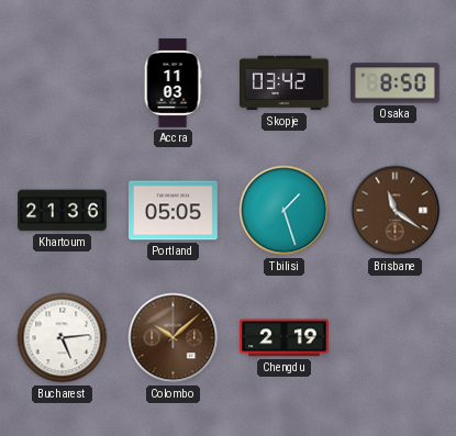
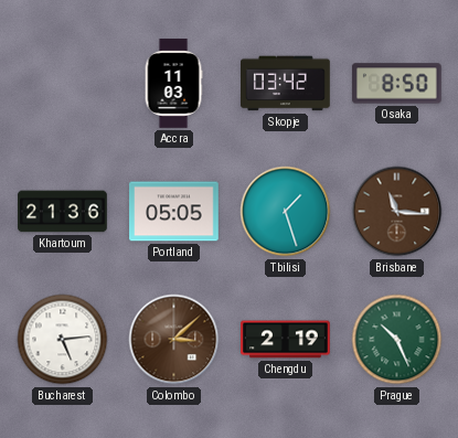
Brisbane: 11:21 -> 11:16 (397, 212)
Colombo: 10:08 -> 3:08 (174, 340)
Prague: none -> 10:26 (397, 340)
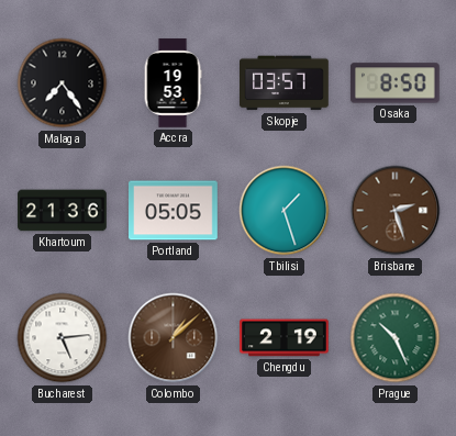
Malaga: none -> 7:24 (63, 83)
Accra: 11:03 -> 19:53 (173, 83)
Skopje: 03:42 -> 03:57 (285, 83)
Brisbane: 11:16 -> 2:27 (396, 211)
Colombo: 3:08 -> 1:08 (174, 338)
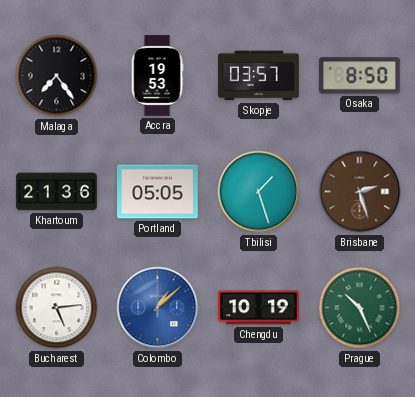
Colombo dial: brown -> blue (158, 308)
Chengdu: 2:19 -> 10:19 (259, 308)
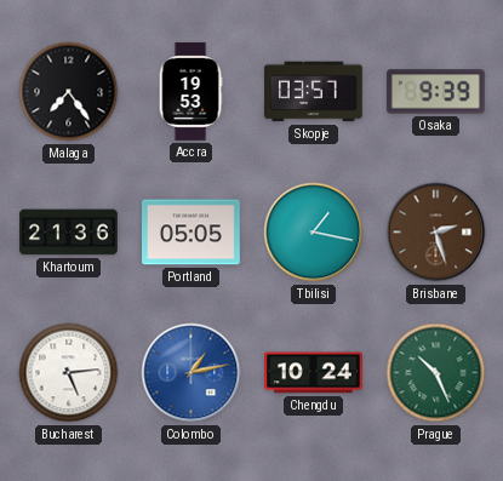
Osaka: 8:50 -> 9:39 (435, 92)
Tbilisi: 1:27 -> 1:17 (314, 233)
Colombo: 1:08 -> 1:13 (192, 373)
Chengdu: 10:19 -> 10:24 (314, 373)
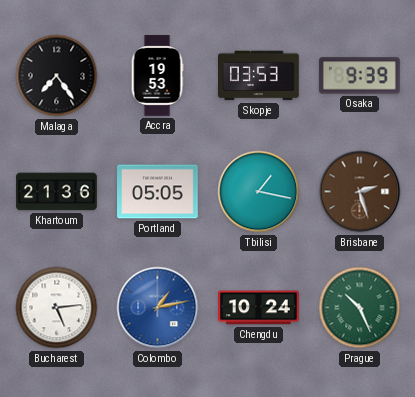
Skopje: 03:57 -> 03:53 (259, 76)
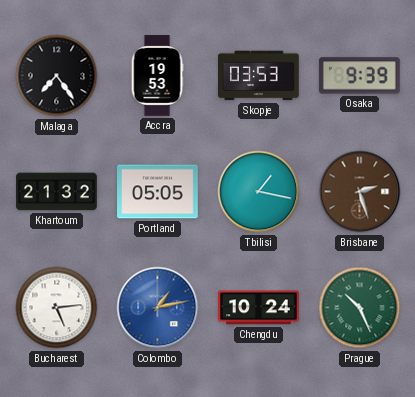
Khartoum: 21:36 -> 21:32 (57, 192)
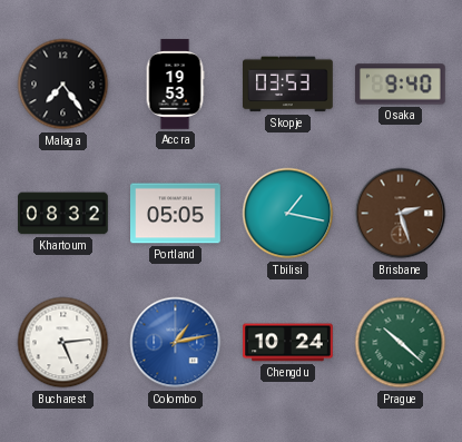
Osaka: 9:39 -> 9:40 (400, 85)
Khartoum: 21:32 -> 08:32 (63, 214)
Prague: 10:26 -> 10:22 (401, 343)
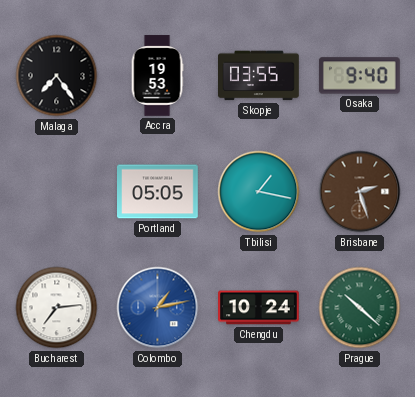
Skopje: 03:53 -> 03:55 (259, 76)
Khartoum: 08:32 -> none (63, 214)
Bucharest: 5:14 -> 7:14 (57, 308)
